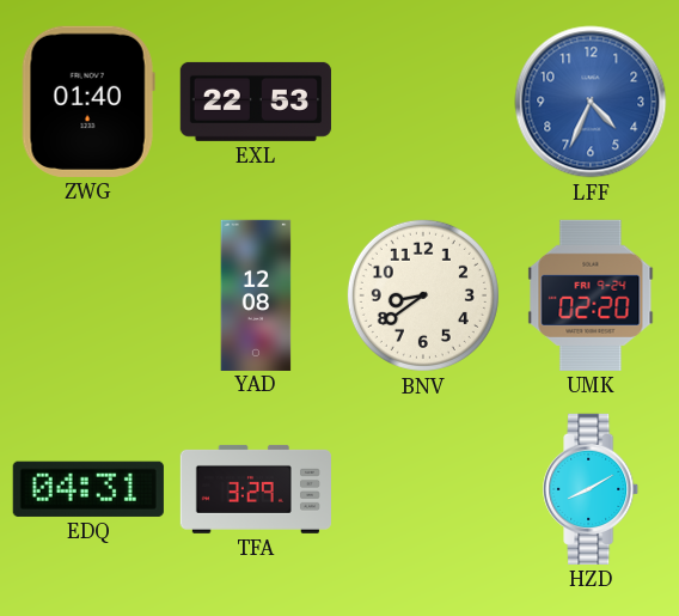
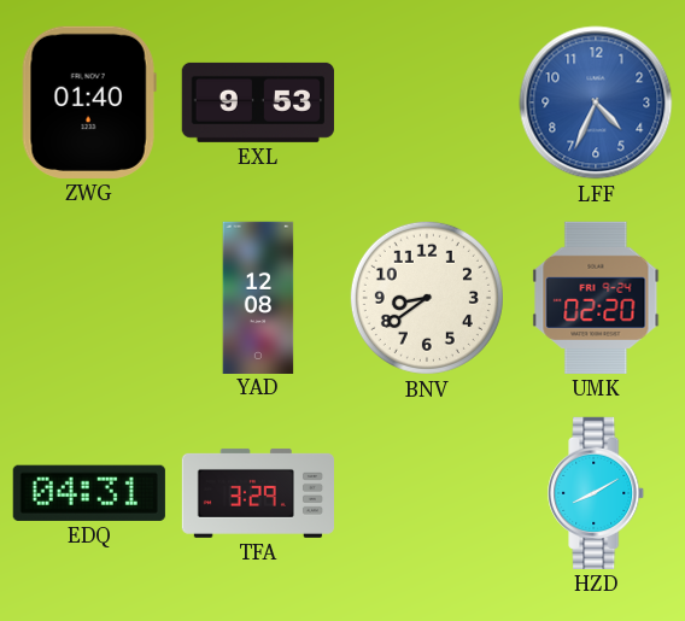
EXL: 22:53 -> 9:53 (258, 102)
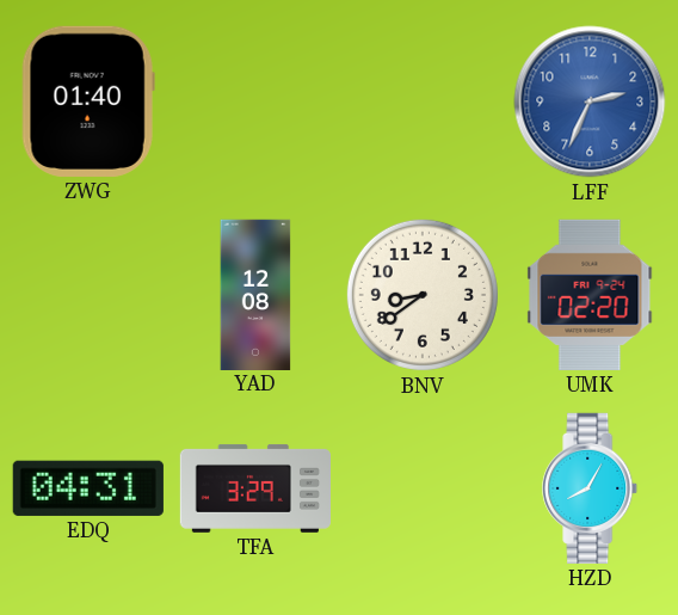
EXL: 9:53 -> none (258, 102)
LFF: 4:34 -> 2:34 (590, 102)
HZD: 8:10 -> 8:05 (591, 488)
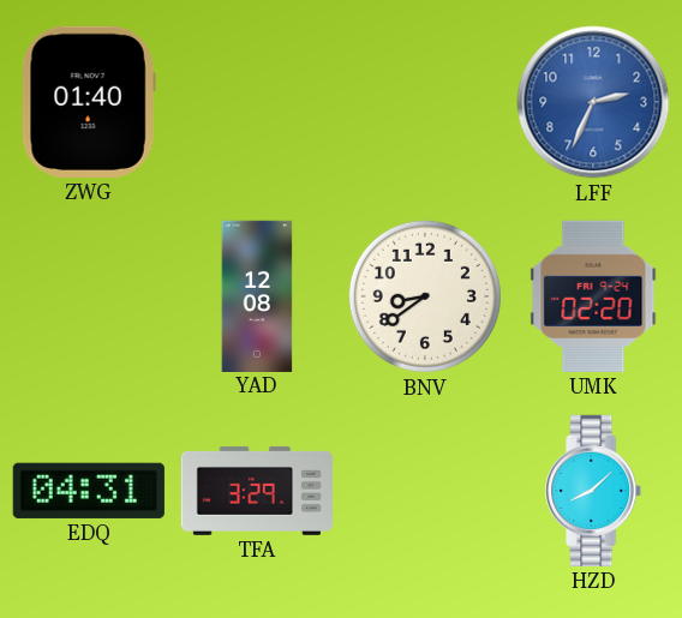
HZD: 8:05 -> 8:08 (594, 491)
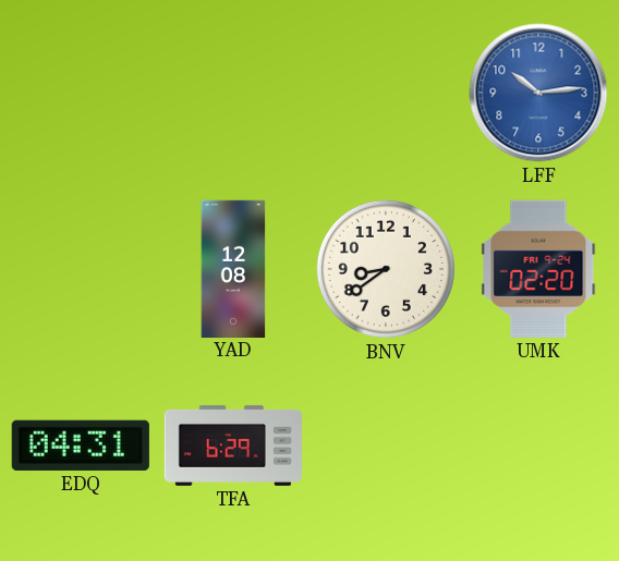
ZWG: 01:40 -> none (89, 102)
LFF: 2:34 -> 10:14 (538, 93)
TFA: 3:29 -> 6:29 (232, 446)
HZD: 8:08 -> none (594, 491)
